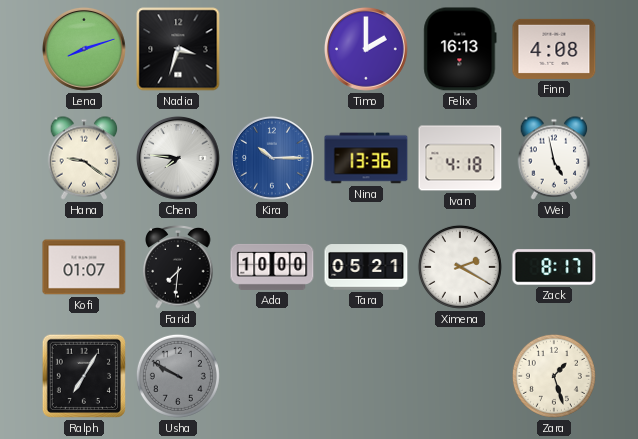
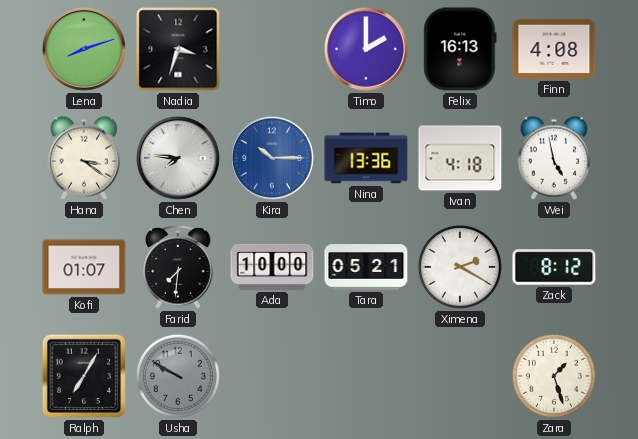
Hana: 9:21 -> 3:21 (84, 158)
Zack: 8:17 -> 8:12 (554, 267)
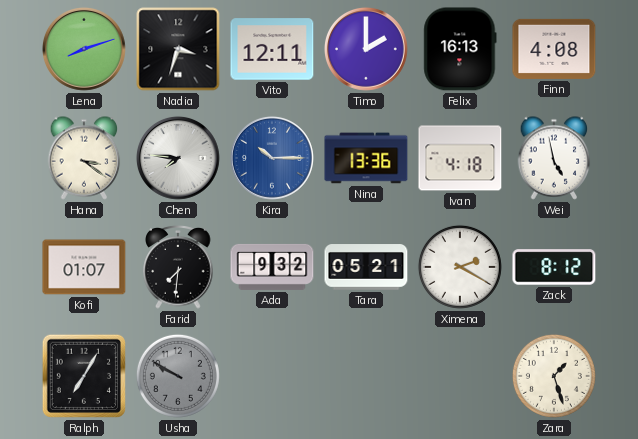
Vito: none -> 12:11 (272, 49)
Ada: 10:00 -> 9:32 (272, 267)
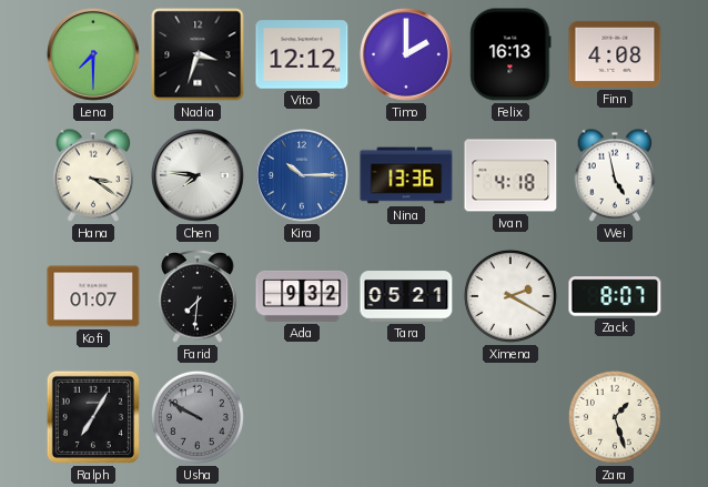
Lena: 8:12 -> 7:30 (93, 54)
Vito: 12:11 -> 12:12 (302, 54)
Zack: 8:12 -> 8:07 (615, 296)
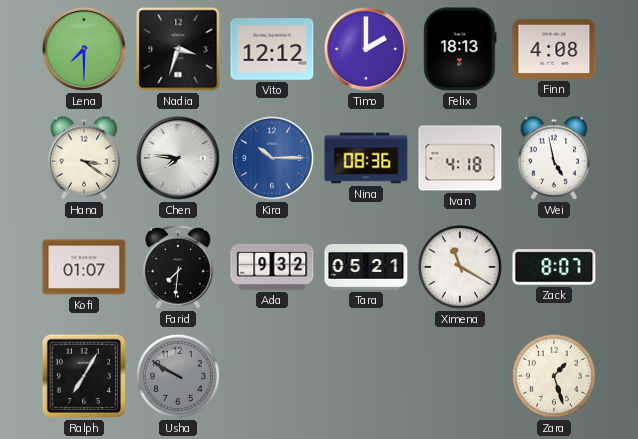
Felix: 16:13 -> 18:13 (460, 49)
Nina: 13:36 -> 08:36 (366, 158)
Ximena: 2:20 -> 11:20 (460, 267)
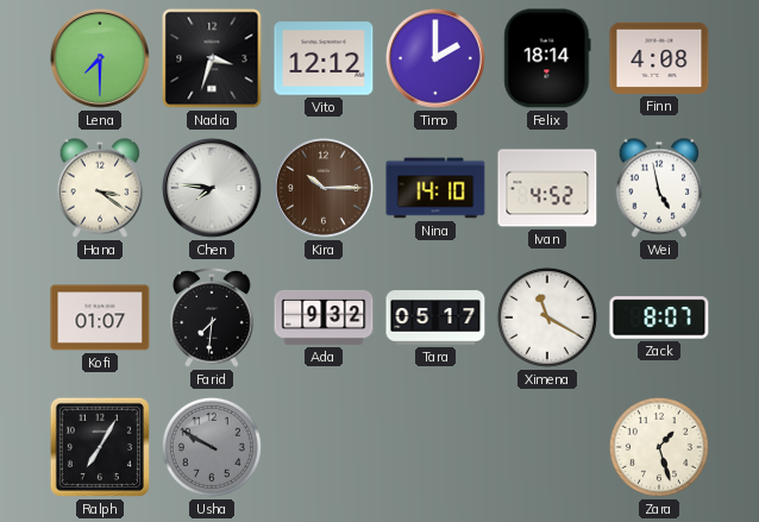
Felix: 18:13 -> 18:14 (547, 58)
Kira dial: blue -> brown (324, 188)
Nina: 08:36 -> 14:10 (435, 188)
Ivan: 4:18 -> 4:52 (547, 188)
Tara: 05:21 -> 05:17 (435, 317)
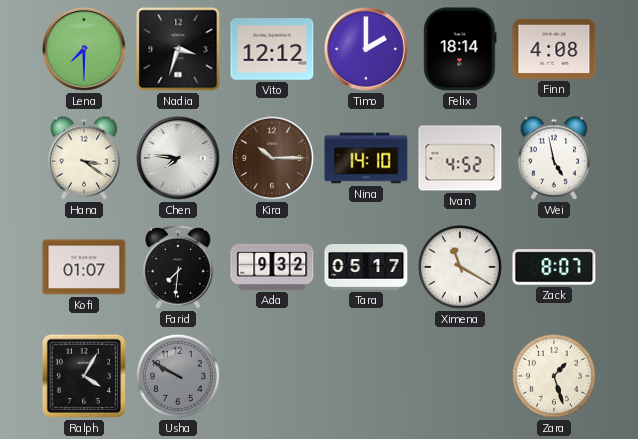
Ralph: 7:05 -> 4:05 (84, 376)
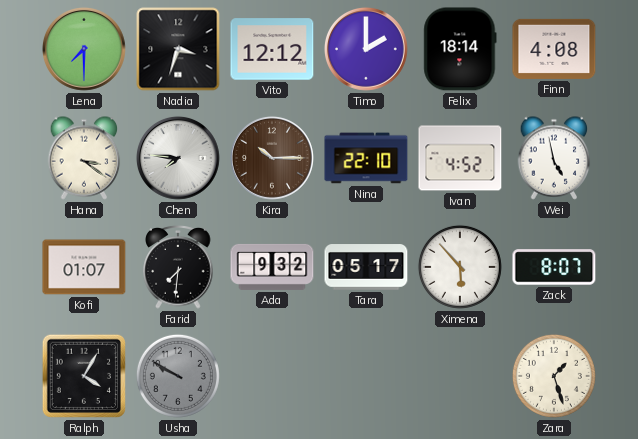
Nina: 14:10 -> 22:10 (366, 158)
Ximena: 11:20 -> 5:53 (460, 267)
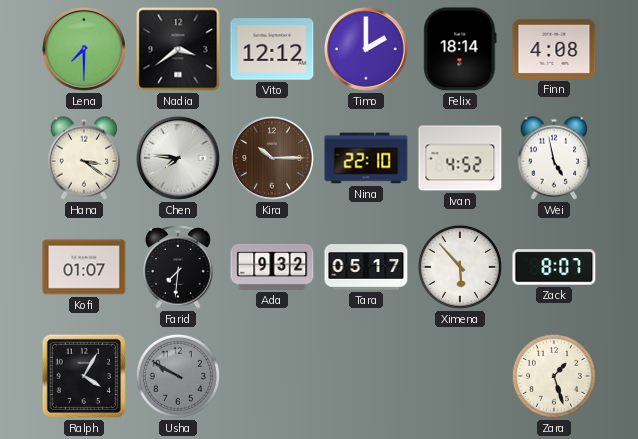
Nadia: 3:33 -> 3:39 (178, 49)
